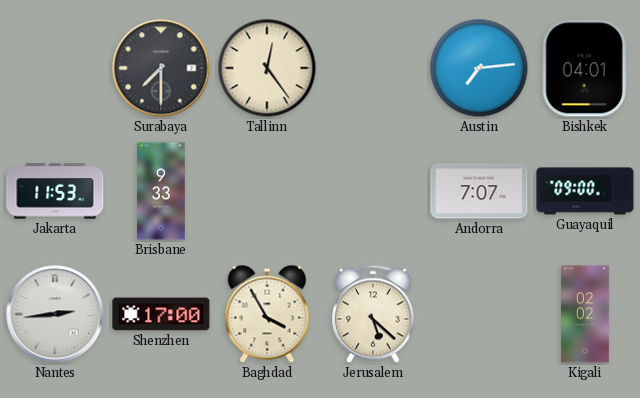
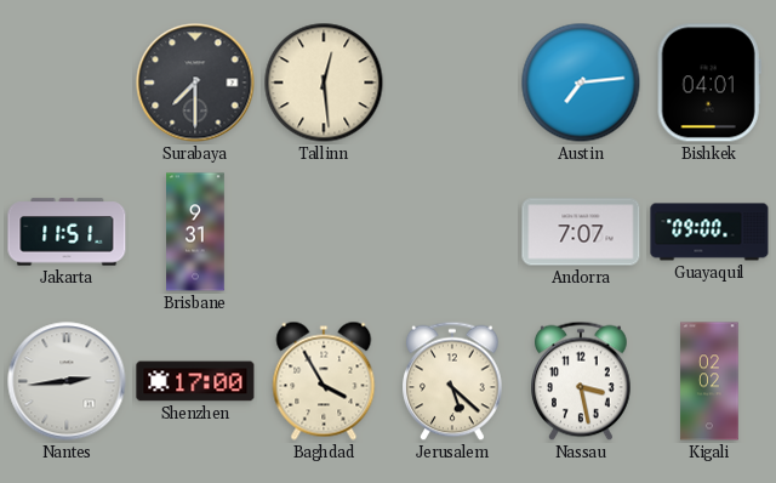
Tallinn: 12:24 -> 12:29 (324, 83)
Jakarta: 11:53 -> 11:51 (67, 232)
Brisbane: 9:33 -> 9:31 (195, 232)
Nassau: none -> 3:28 (581, 381)
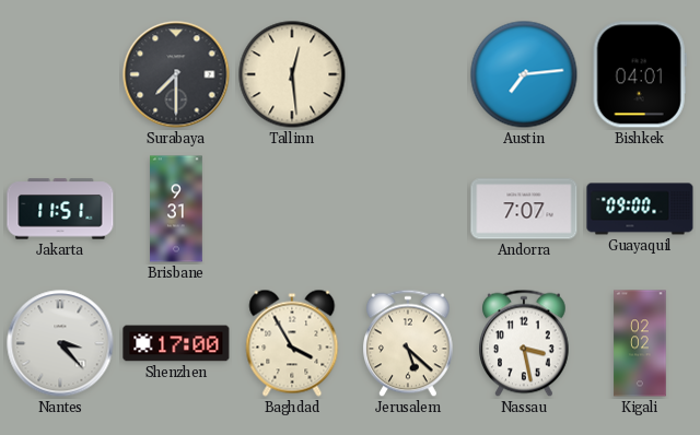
Nantes: 2:44 -> 3:23 (60, 343)
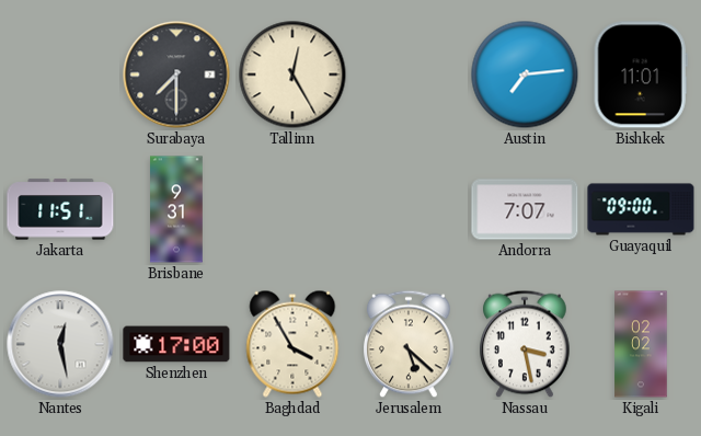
Tallinn: 12:29 -> 12:25 (292, 74)
Bishkek: 04:01 -> 11:01 (641, 74)
Nantes: 3:23 -> 12:28 (60, 344)
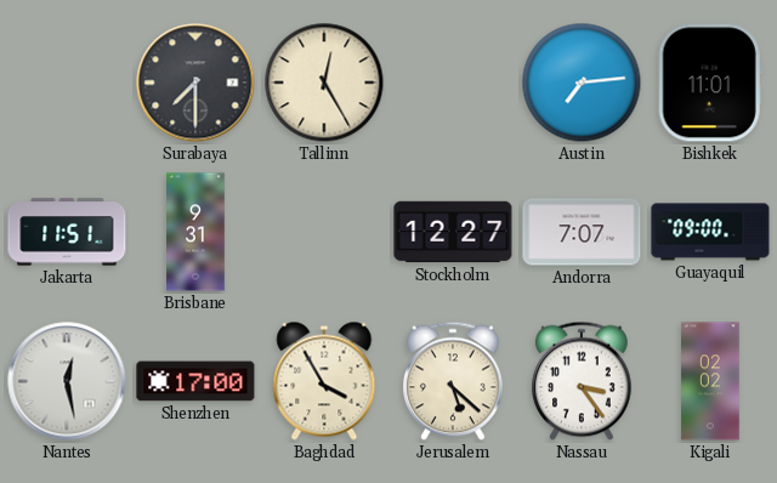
Stockholm: none -> 12:27 (453, 232)
Nassau: 3:28 -> 3:24 (582, 381)
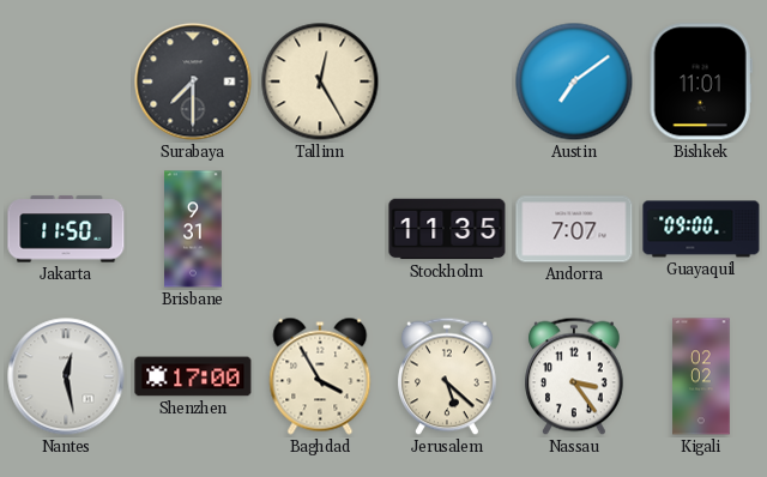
Austin: 7:14 -> 7:09 (574, 81)
Jakarta: 11:51 -> 11:50 (66, 229)
Stockholm: 12:27 -> 11:35 (447, 229)
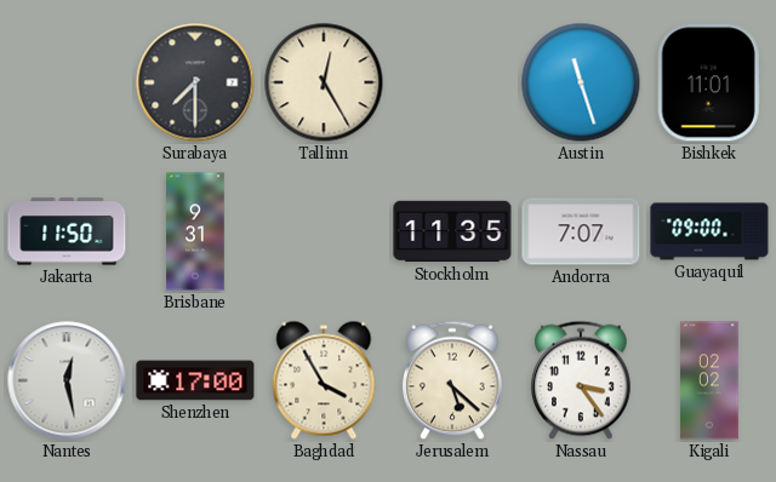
Austin: 7:09 -> 11:27 (581, 82)
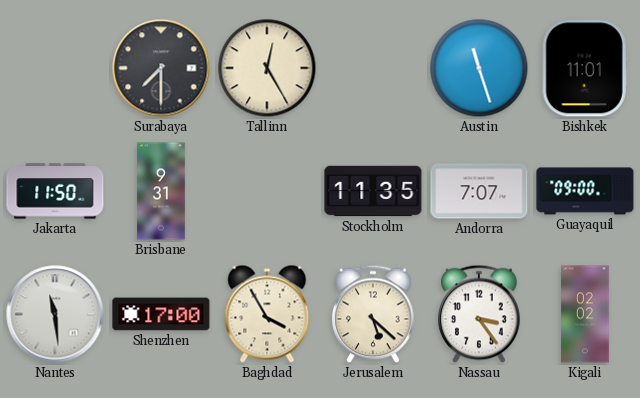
Nantes: 12:28 -> 11:29 (55, 314)
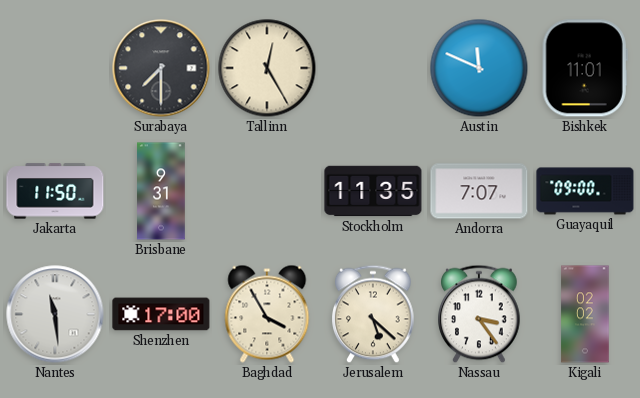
Austin: 11:27 -> 11:49 (479, 68)
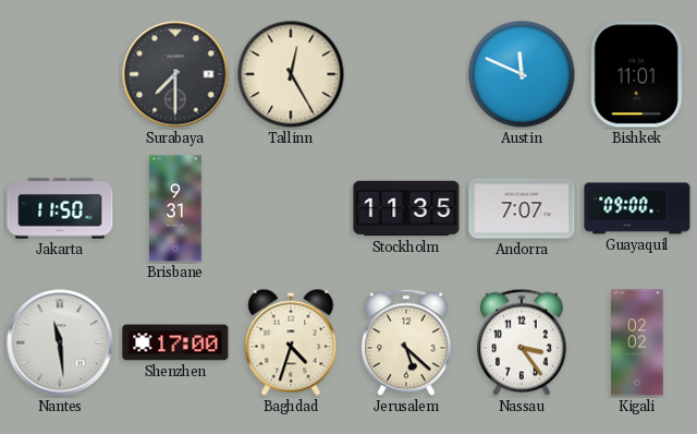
Baghdad: 3:55 -> 4:33 (291, 342)
